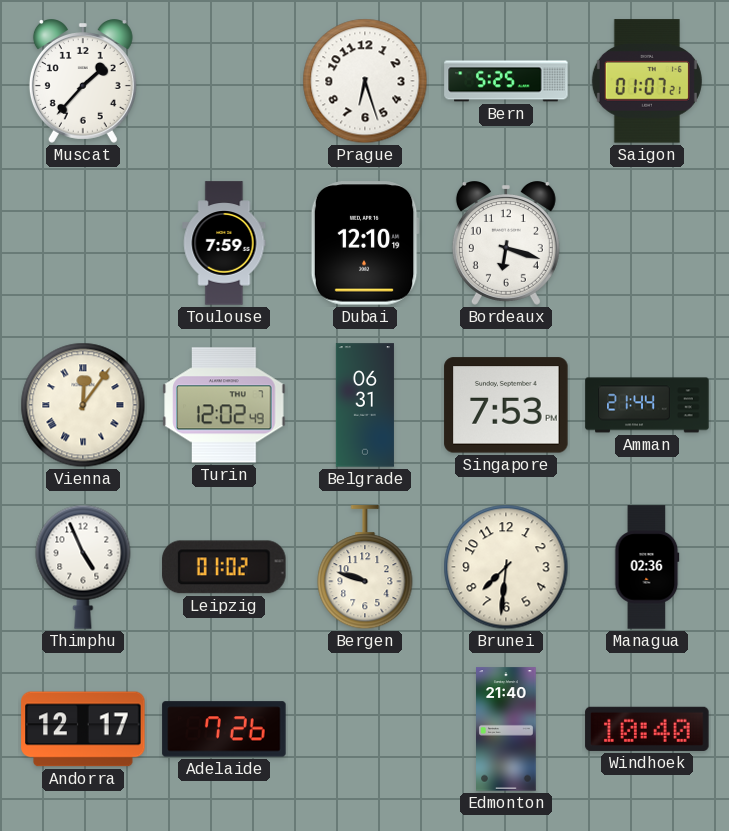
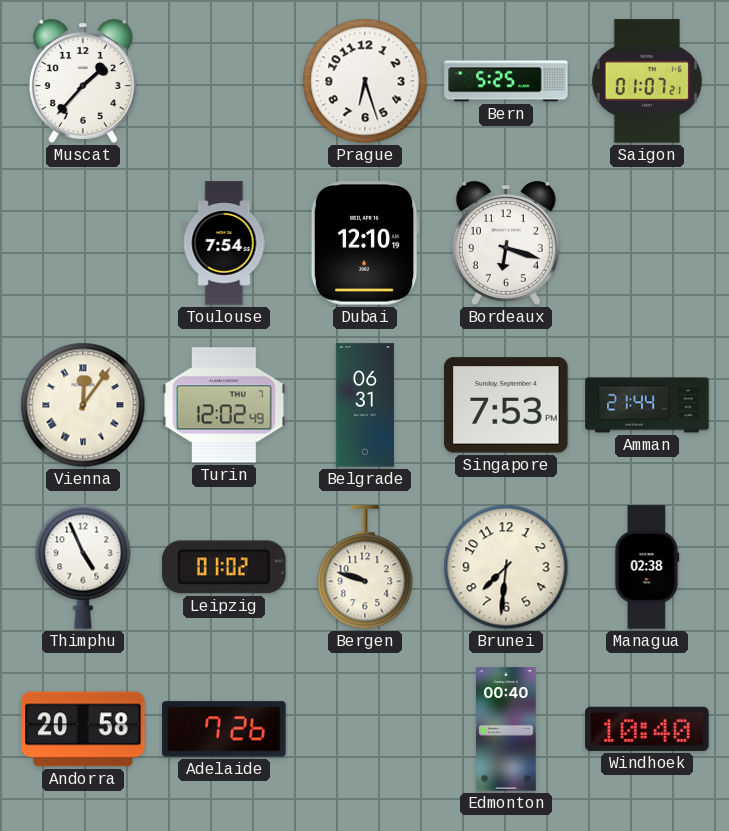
Toulouse: 7:59 -> 7:54 (224, 243)
Managua: 02:36 -> 02:38 (647, 567)
Andorra: 12:17 -> 20:58 (83, 729)
Edmonton: 21:40 -> 00:40 (507, 729)
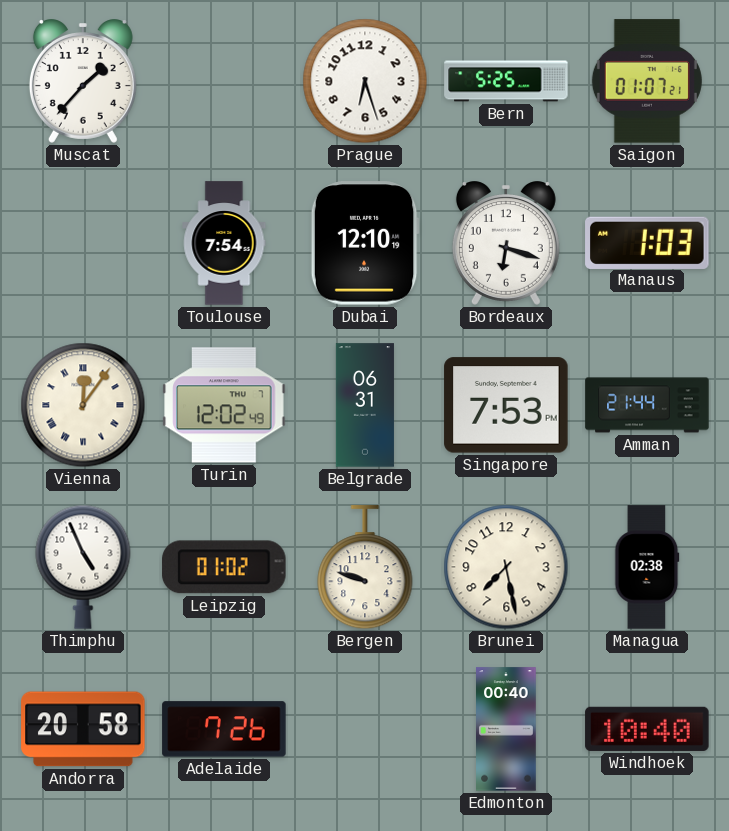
Manaus: none -> 1:03 (647, 242)
Brunei: 7:31 -> 7:28 (506, 567)
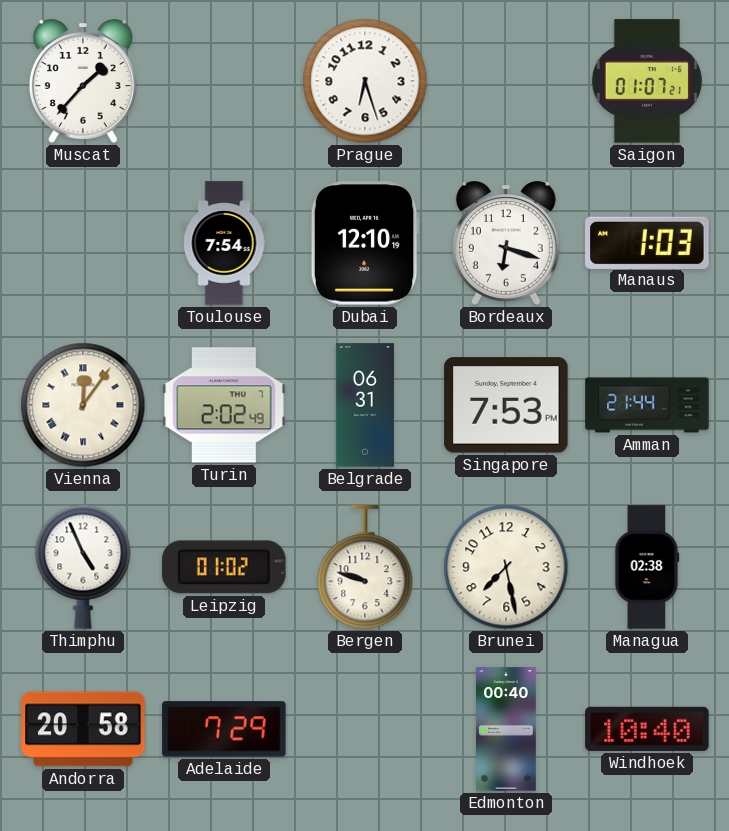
Bern: 5:25 -> none (506, 81)
Turin: 12:02 -> 2:02 (224, 405)
Adelaide: 7:26 -> 7:29 (224, 729)
